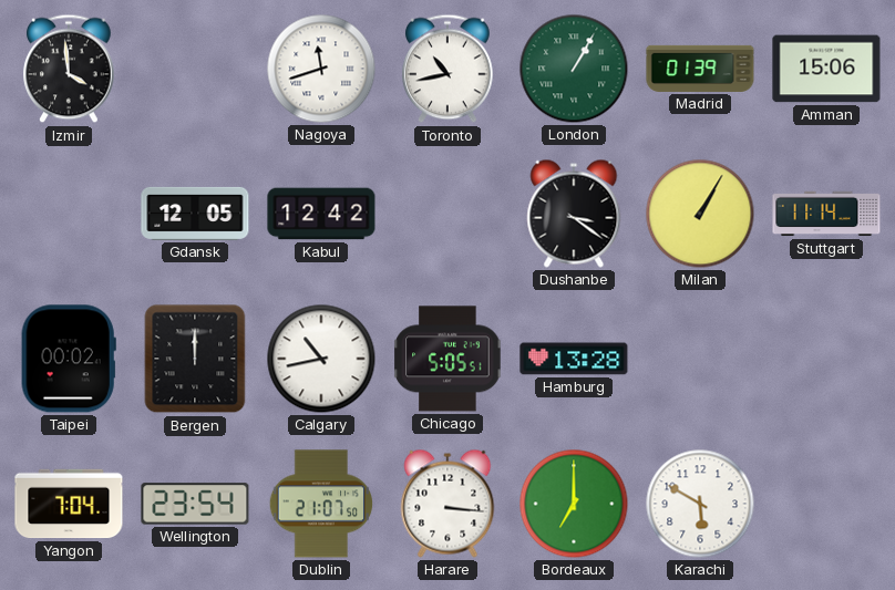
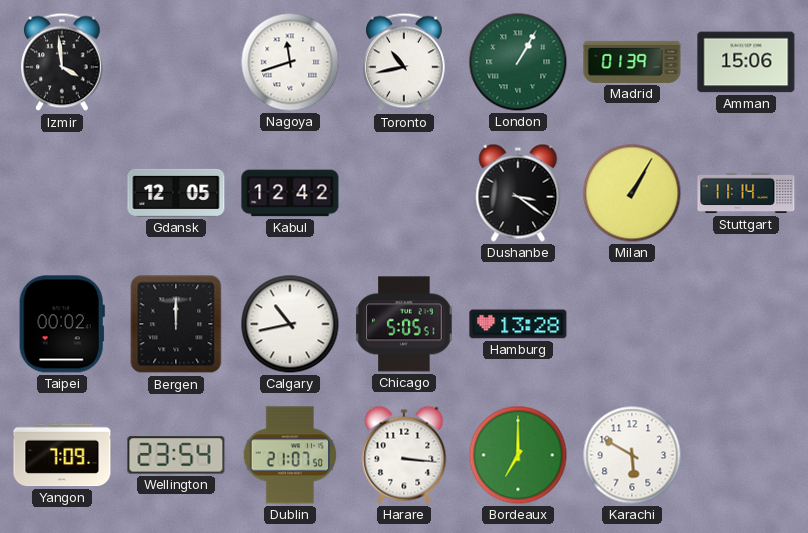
Yangon: 7:04 -> 7:09 (62, 455)
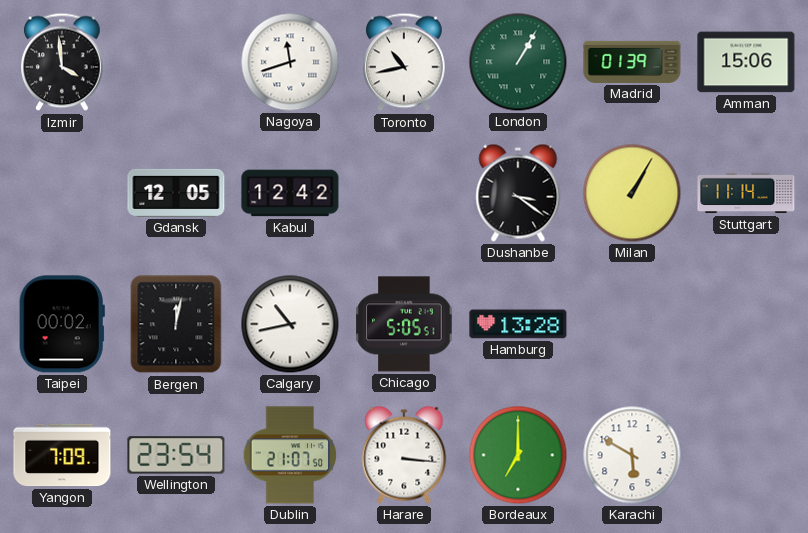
Bergen: 12:00 -> 12:02 (176, 324)
